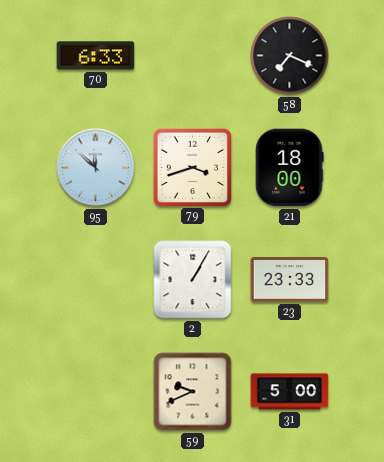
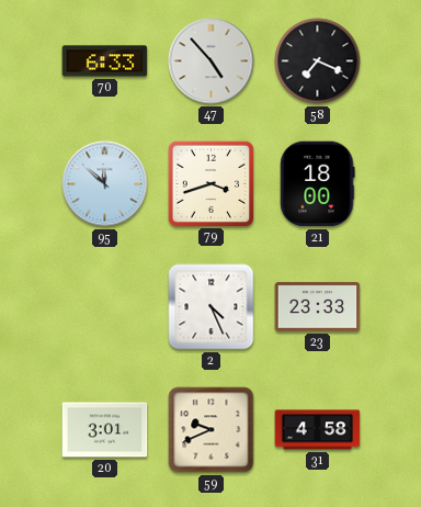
47: none -> 4:53 (212, 61)
2: 1:05 -> 4:26 (212, 307)
20: none -> 3:01 (105, 430)
31: 5:00 -> 4:58 (318, 430)
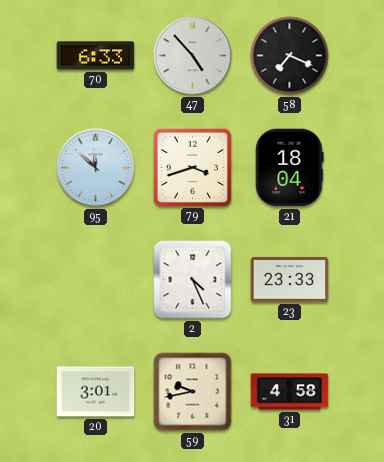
21: 18:00 -> 18:04 (290, 168)
59: 9:41 -> 9:43 (193, 392)
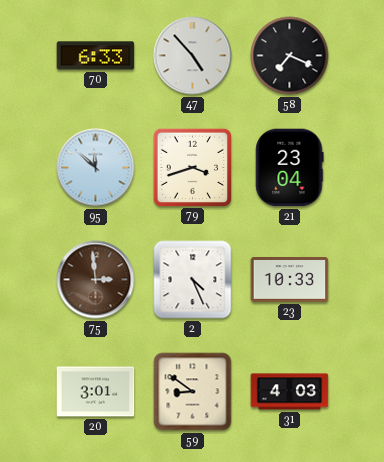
21: 18:04 -> 23:04 (290, 168)
75: none -> 2:59 (96, 280)
23: 23:33 -> 10:33 (290, 280)
59: 9:43 -> 8:51 (193, 392)
31: 4:58 -> 4:03 (290, 392)
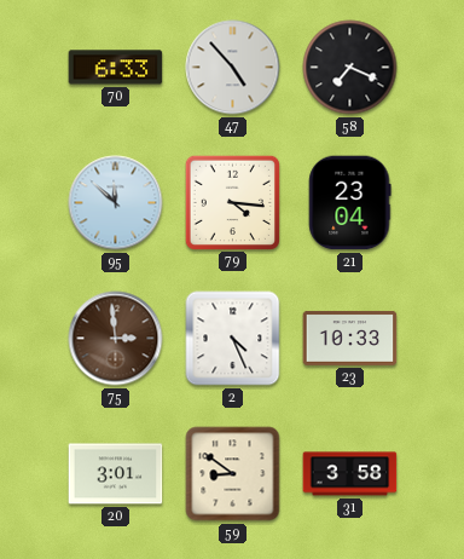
79: 3:42 -> 4:16 (232, 202)
31: 4:03 -> 3:58 (350, 474)
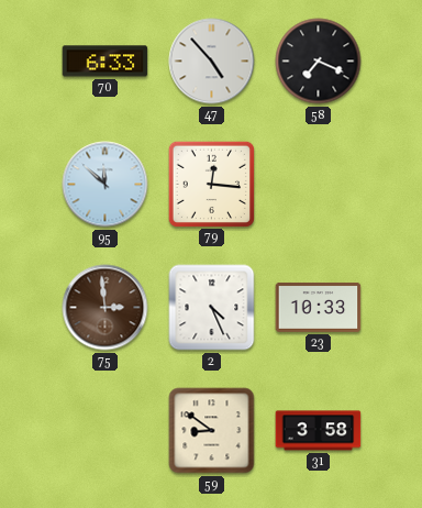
79: 4:16 -> 12:16 (211, 184)
21: 23:04 -> none (350, 203)
20: 3:01 -> none (116, 474)
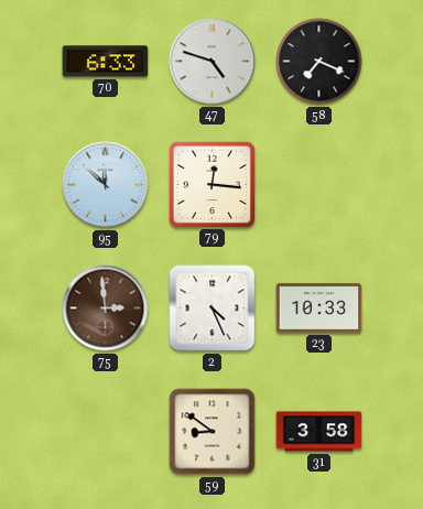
47: 4:53 -> 4:48 (213, 62)
